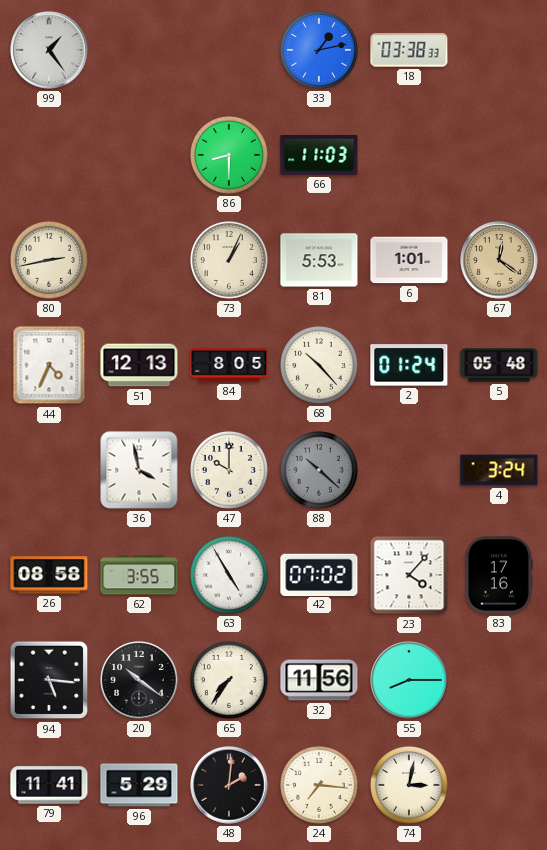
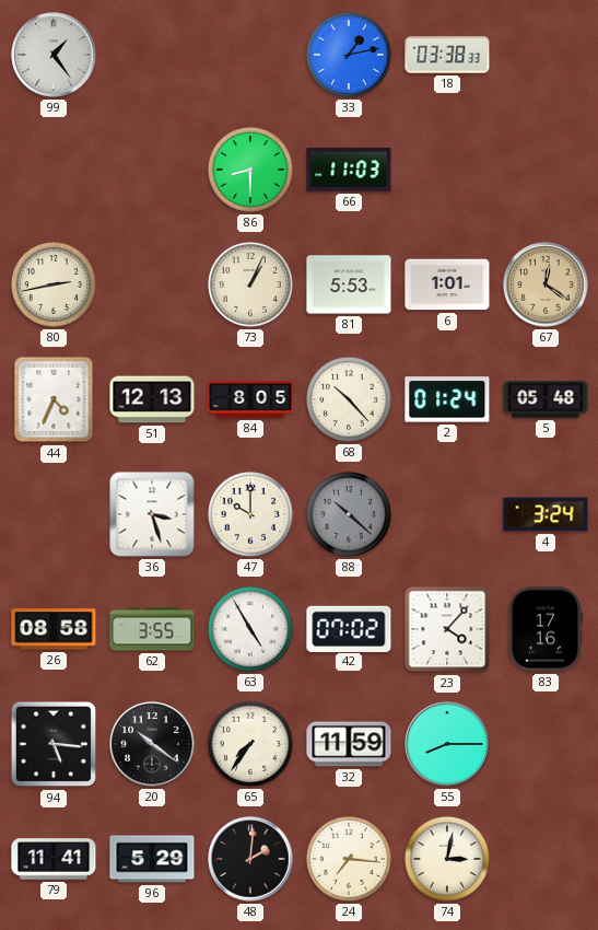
36: 3:58 -> 3:27 (152, 514)
32: 11:56 -> 11:59 (349, 744)
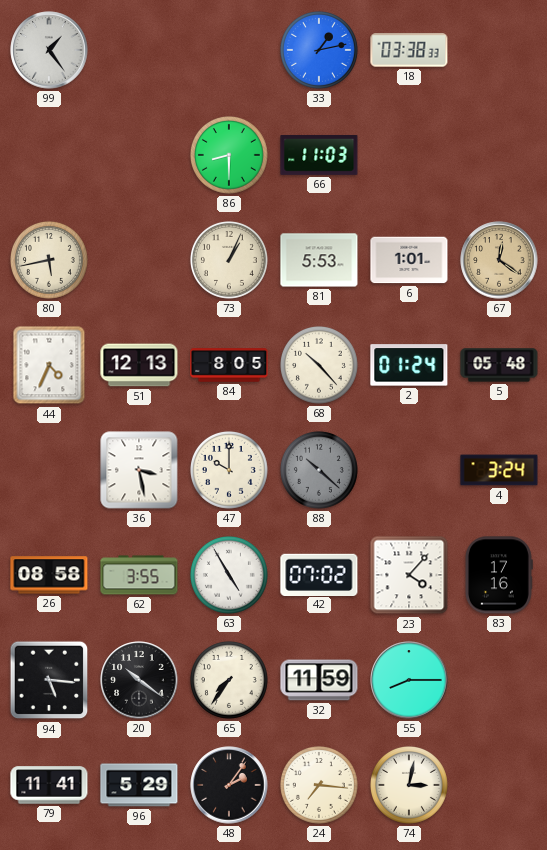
80: 2:43 -> 5:43 (49, 260)
36: 3:27 -> 3:28 (139, 470)
48: 2:01 -> 2:06 (229, 785)
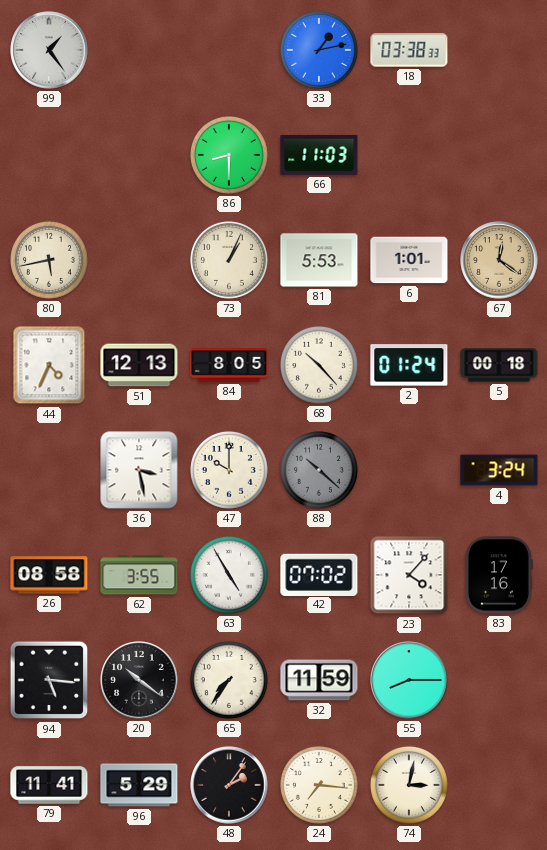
5: 05:48 -> 00:18 (499, 365)
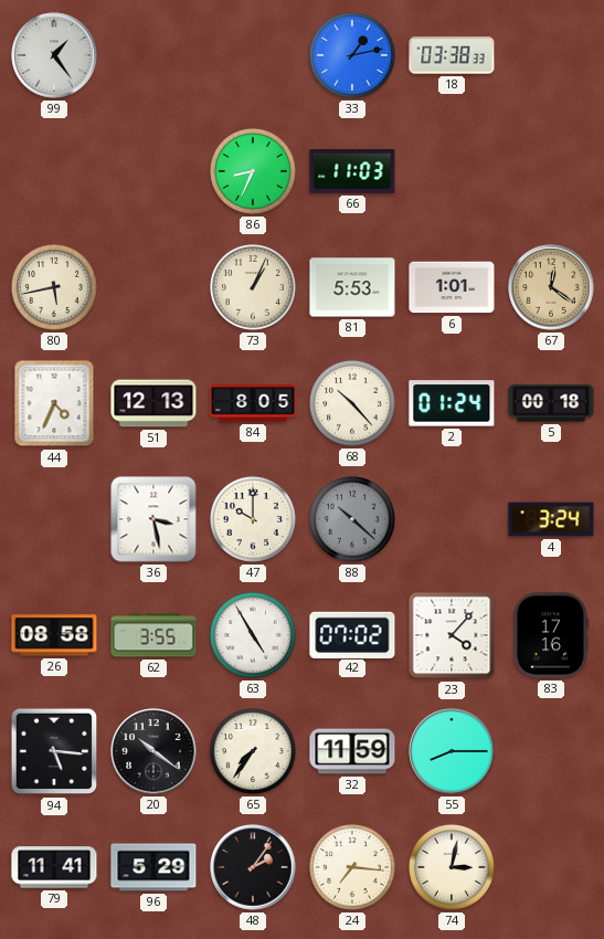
86: 8:30 -> 8:34 (253, 171)
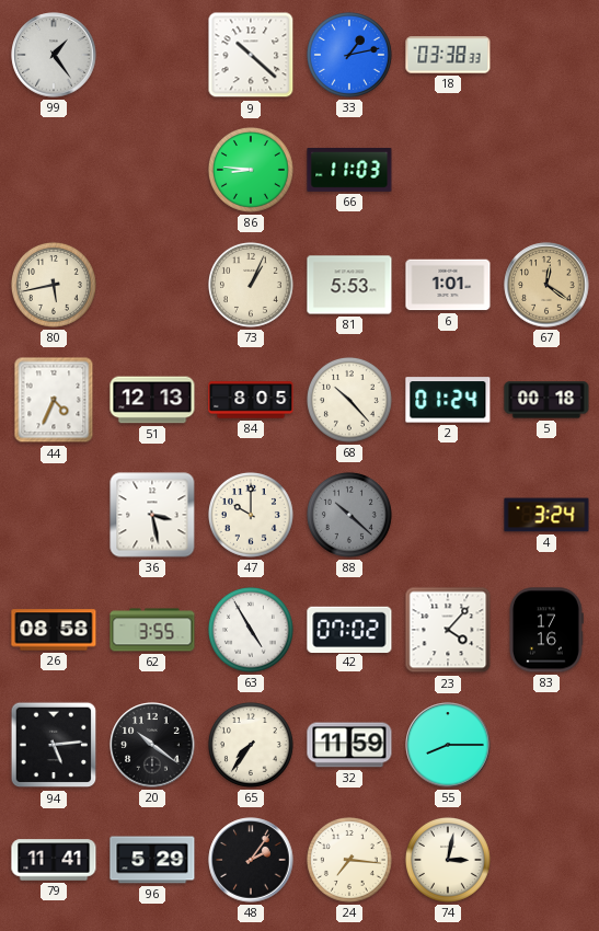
9: none -> 10:22 (251, 55)
86: 8:34 -> 8:46 (251, 170)
94: 5:16 -> 5:14 (54, 745)
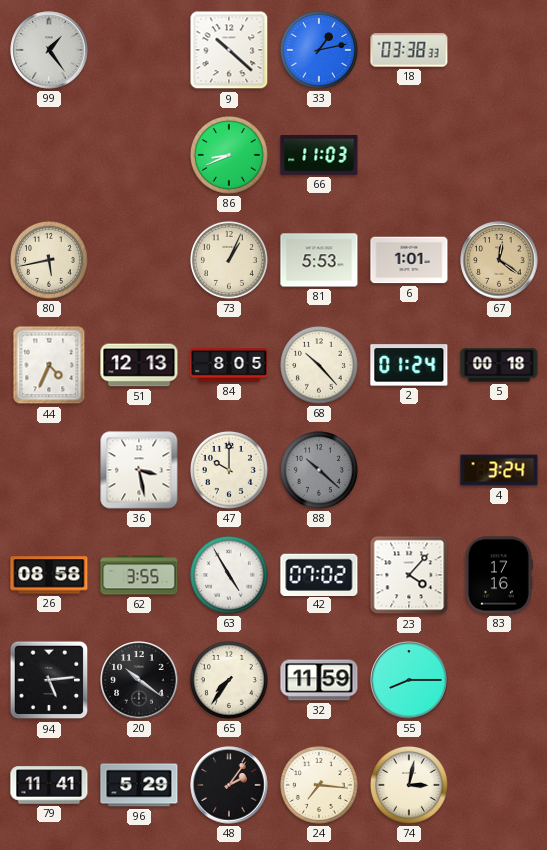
86: 8:46 -> 8:41 (229, 155)
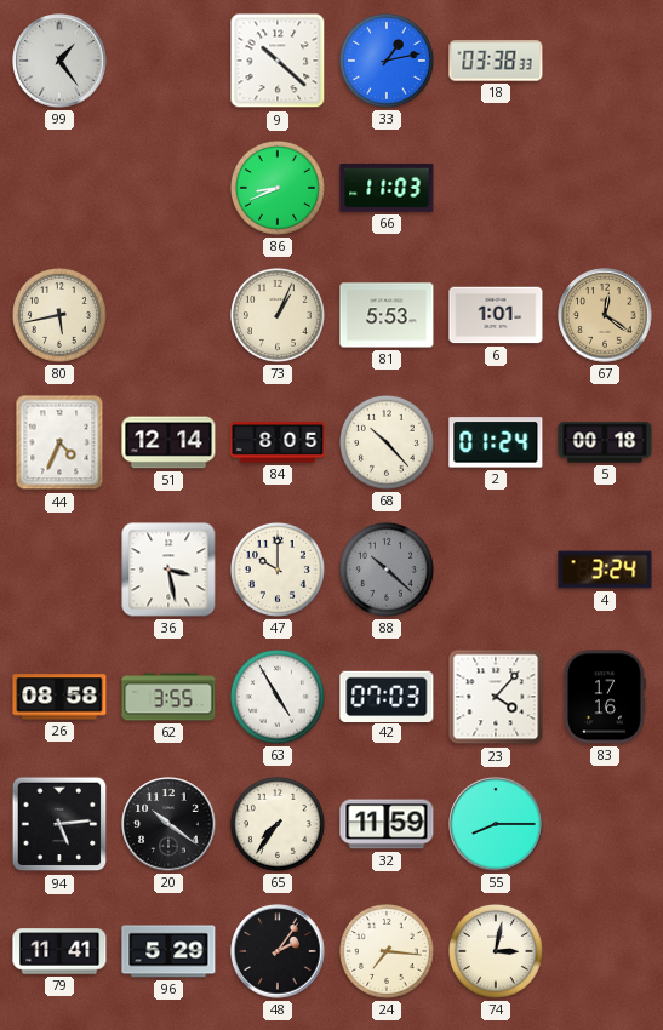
51: 12:13 -> 12:14 (168, 442)
42: 07:02 -> 07:03 (387, 696)
